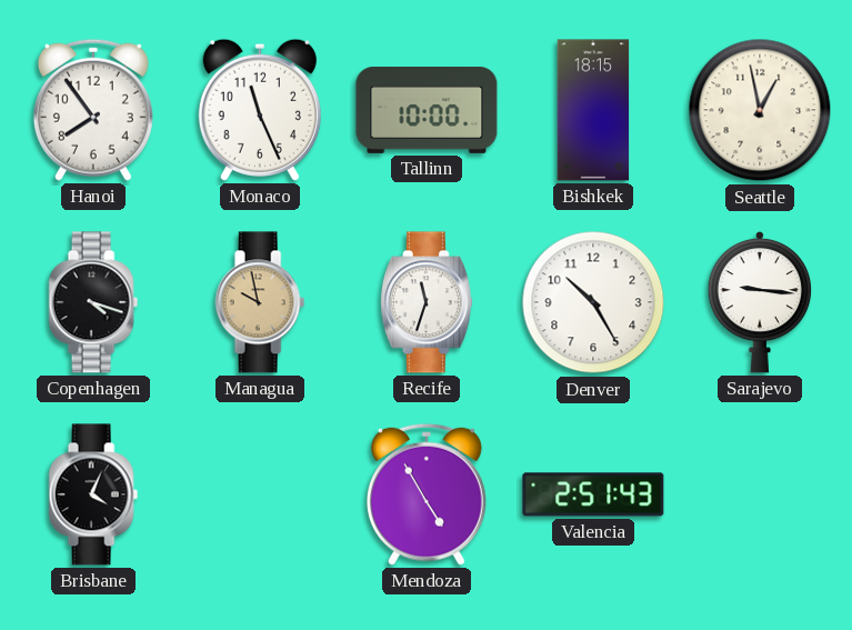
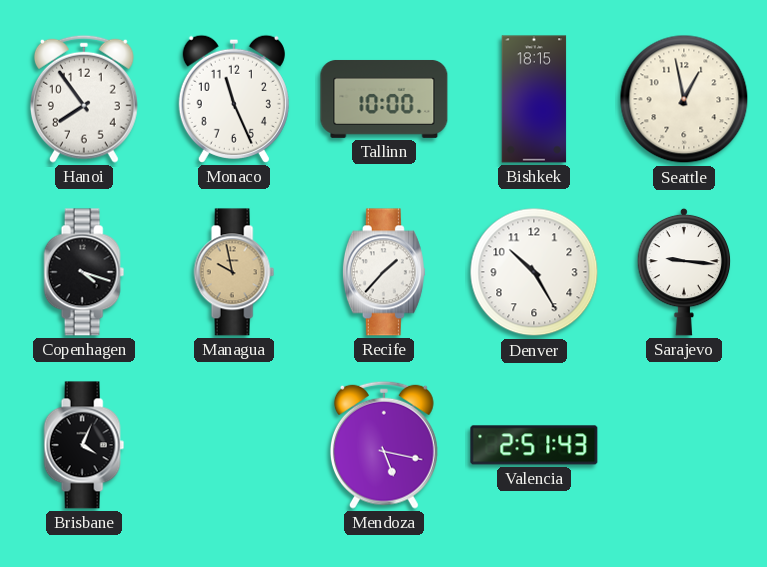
Recife: 11:33 -> 1:37 (384, 272)
Mendoza: 4:55 -> 5:17 (384, 445)
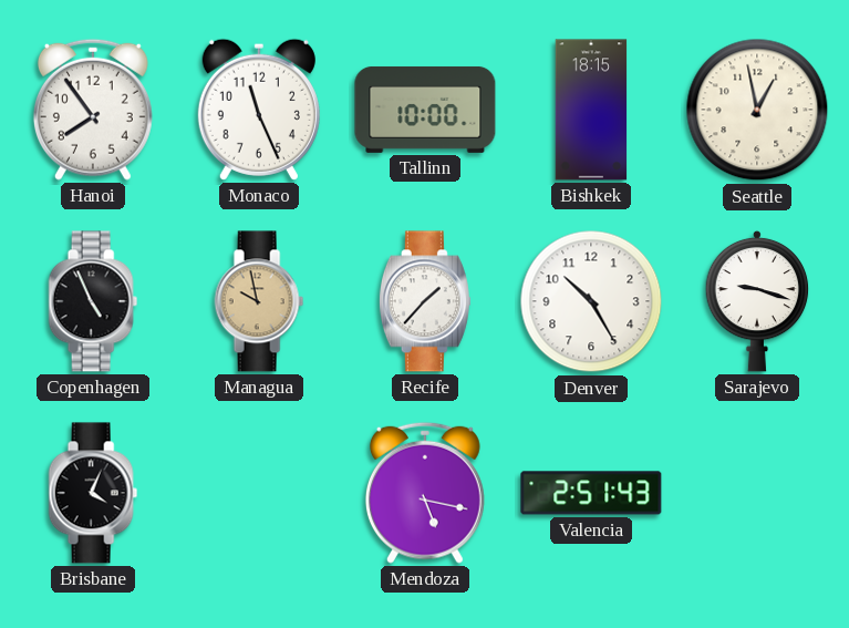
Copenhagen: 4:18 -> 4:56 (93, 301)
Sarajevo: 9:16 -> 9:18 (757, 301)
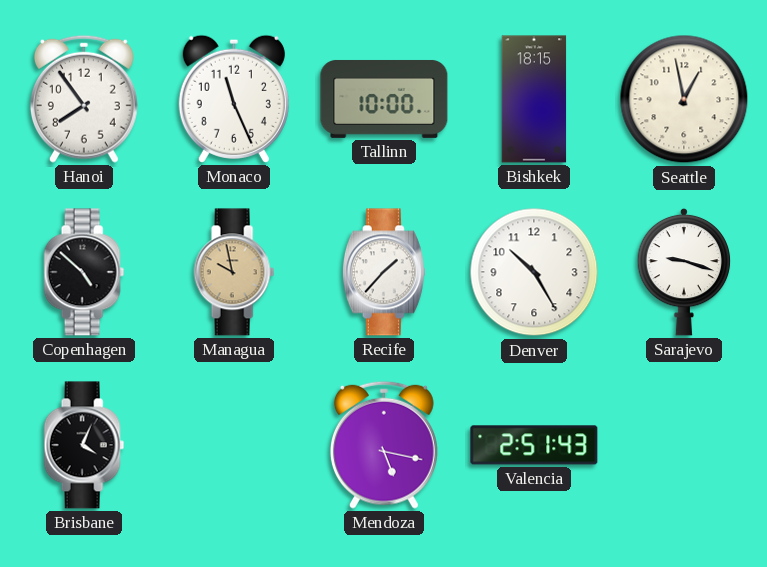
Copenhagen: 4:56 -> 4:52 (84, 272)
